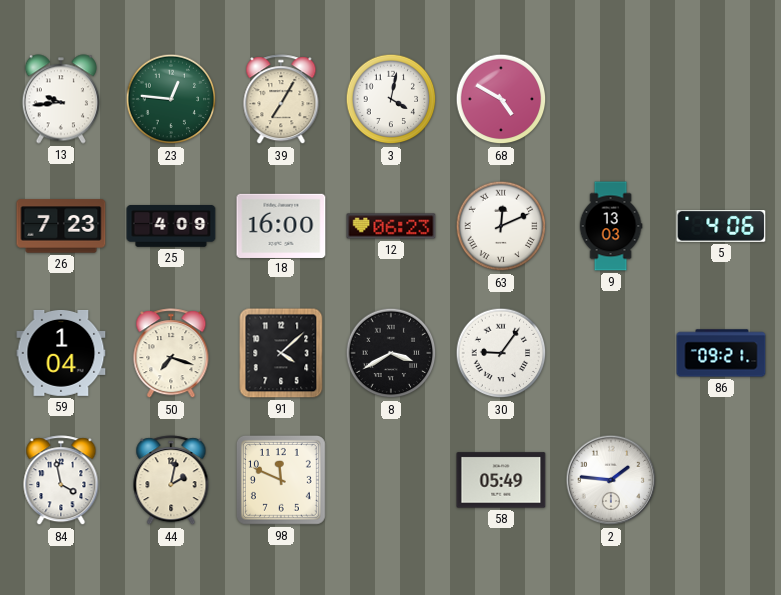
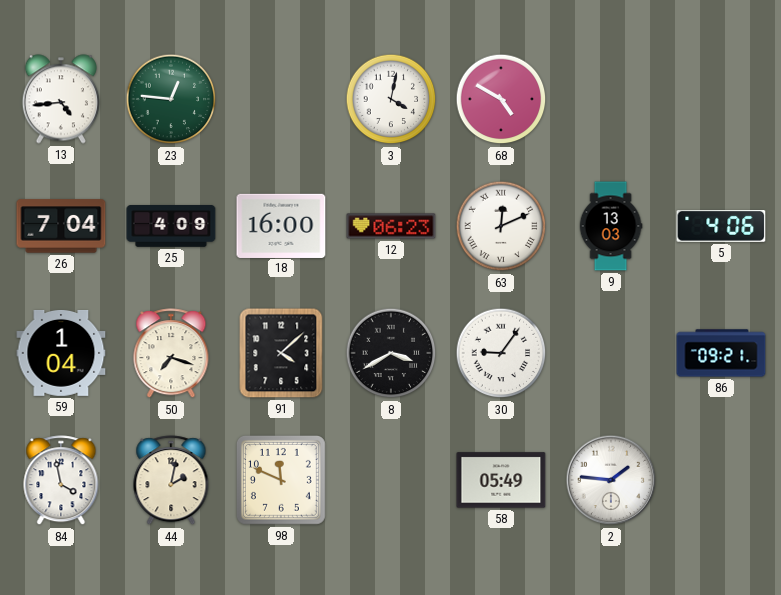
13: 9:44 -> 4:44 (60, 99)
39: 7:05 -> none (281, 100)
26: 7:23 -> 7:04 (61, 226)
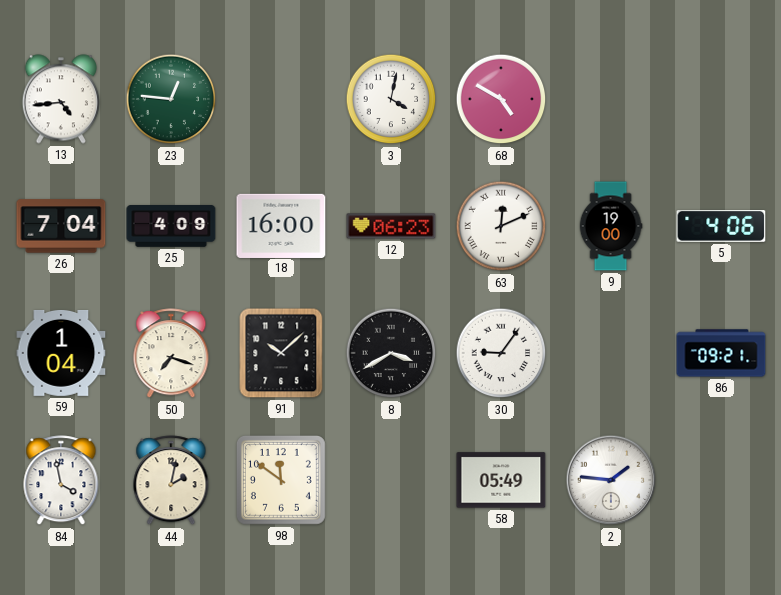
9: 13:03 -> 19:00 (611, 226)
91: 4:08 -> 10:08 (281, 353)
98: 11:49 -> 11:51 (281, 480)
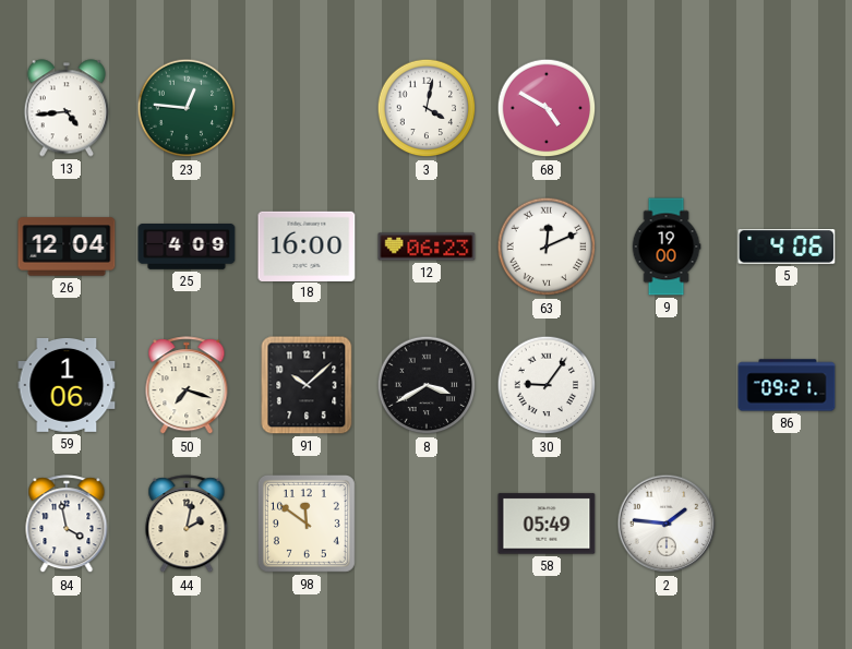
26: 7:04 -> 12:04 (67, 247)
59: 1:04 -> 1:06 (67, 385)
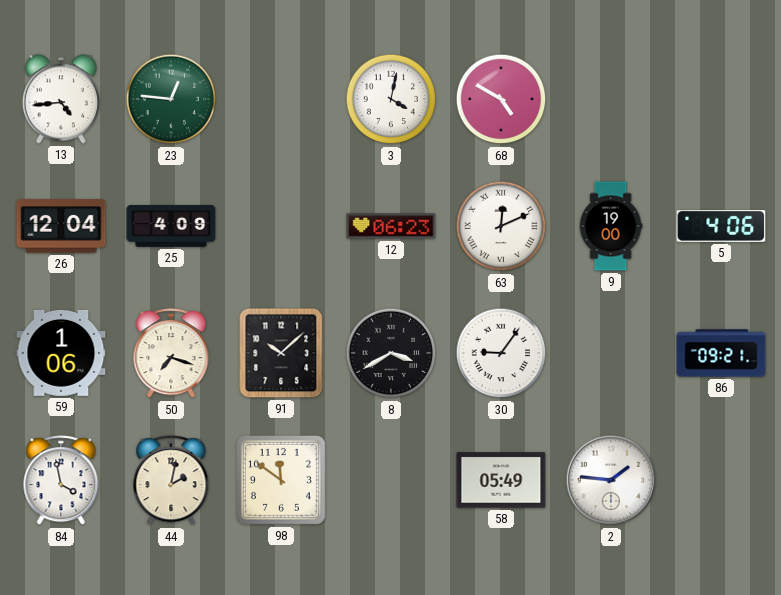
18: 16:00 -> none (307, 245)
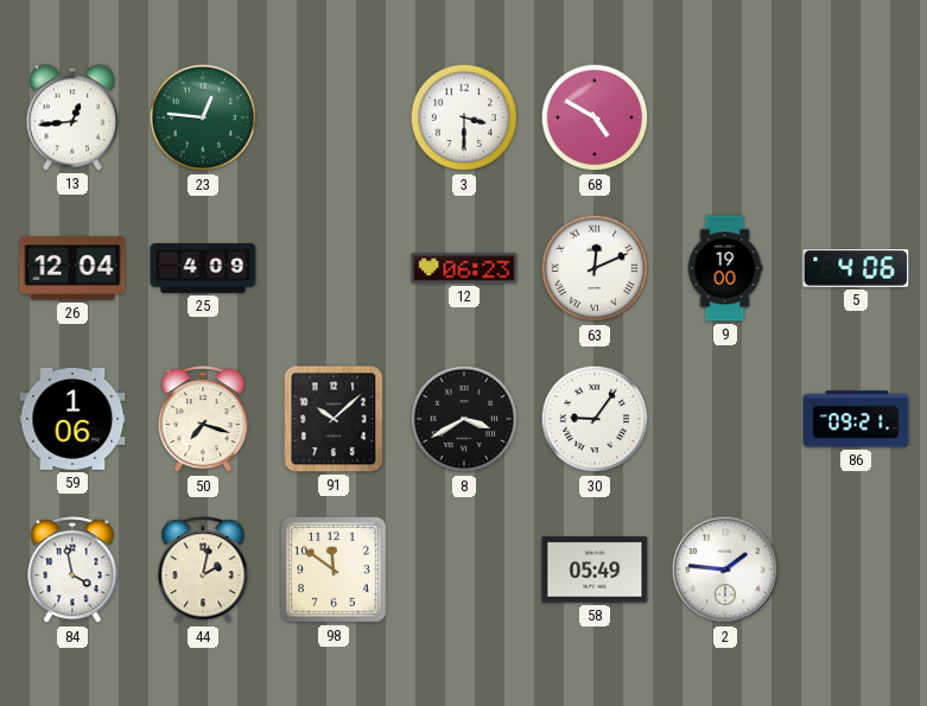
13: 4:44 -> 12:44 (71, 117)
3: 4:02 -> 3:30 (464, 117)
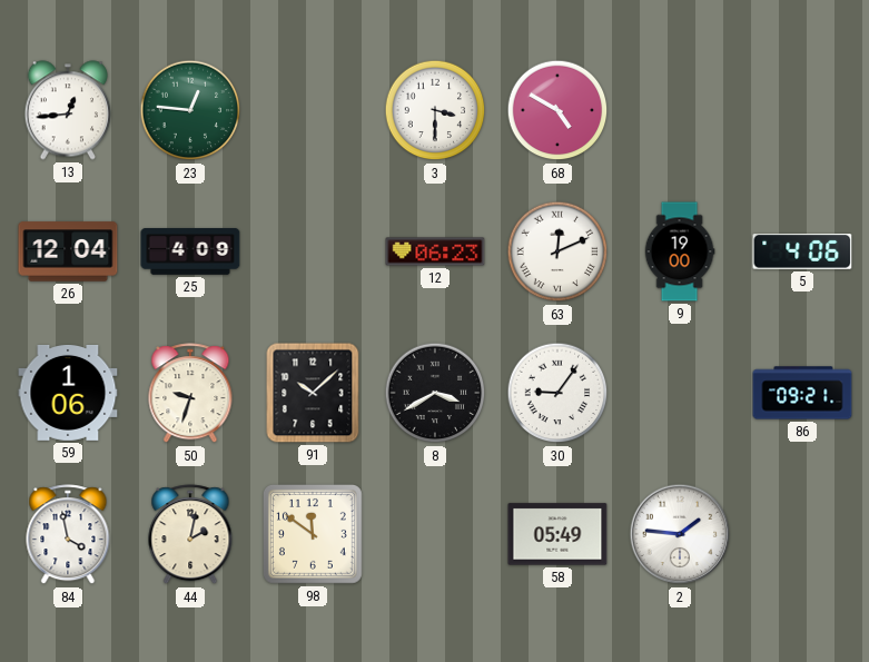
50: 7:18 -> 9:33 (190, 394)
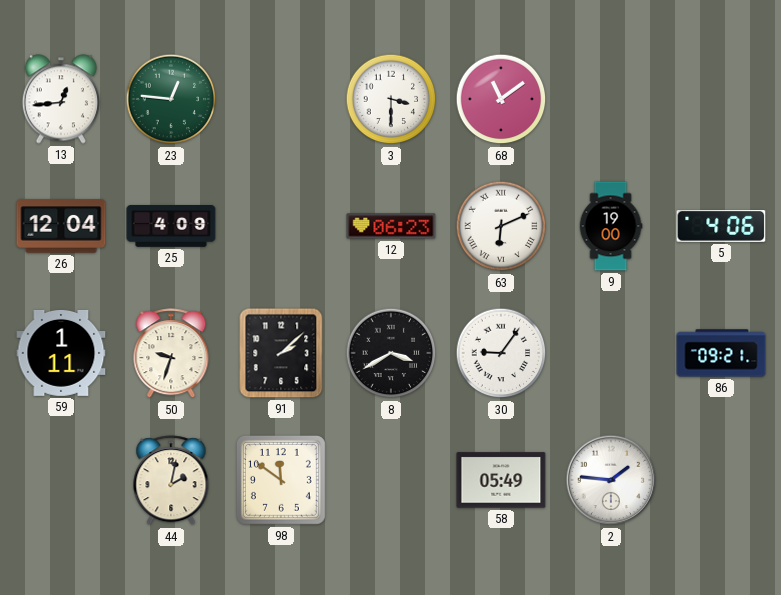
68: 4:50 -> 11:09 (501, 99)
63: 12:11 -> 6:11 (501, 226)
59: 1:06 -> 1:11 (61, 353)
91: 10:08 -> 2:08 (281, 353)
84: 3:58 -> none (68, 535)
